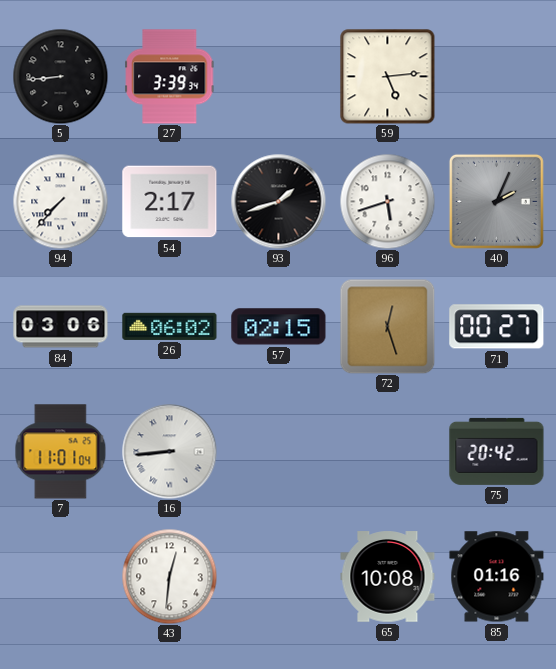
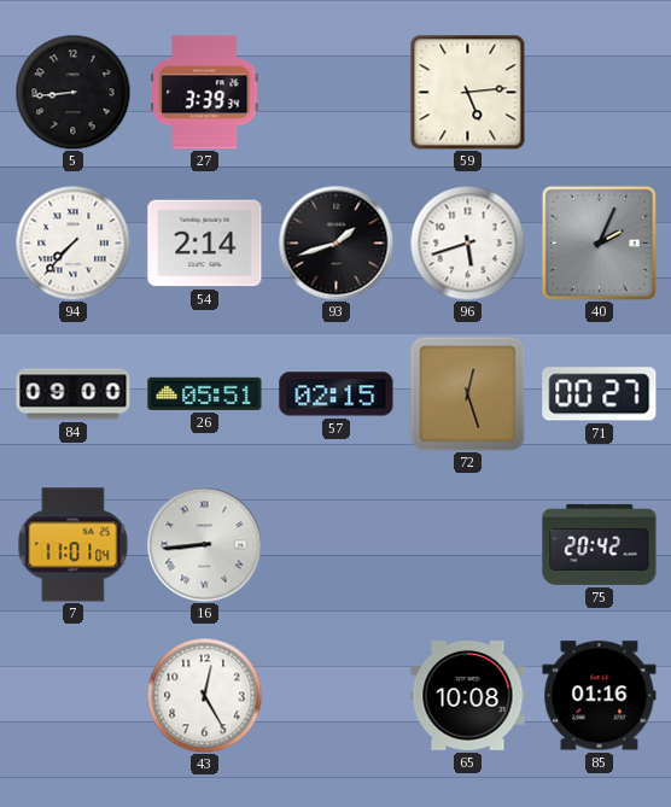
54: 2:17 -> 2:14 (205, 244)
84: 03:06 -> 09:00 (74, 394)
26: 06:02 -> 05:51 (205, 393)
43: 12:31 -> 12:25 (204, 695)
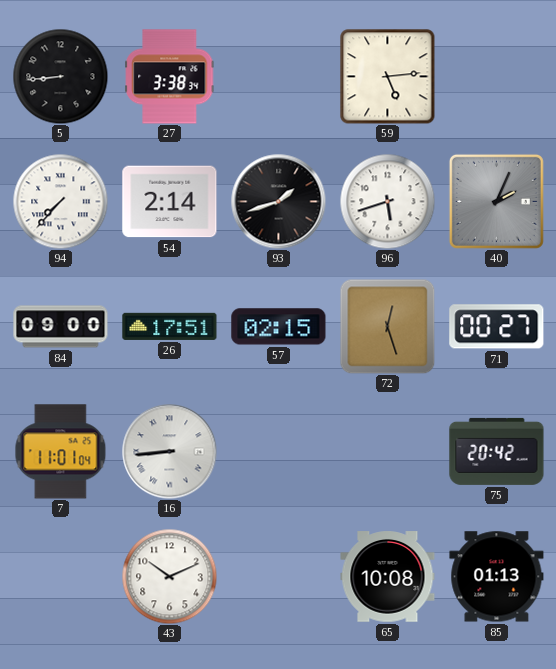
27: 3:39 -> 3:38 (170, 77)
26: 05:51 -> 17:51 (170, 326)
43: 12:25 -> 10:11 (169, 576)
85: 01:16 -> 01:13 (497, 577)
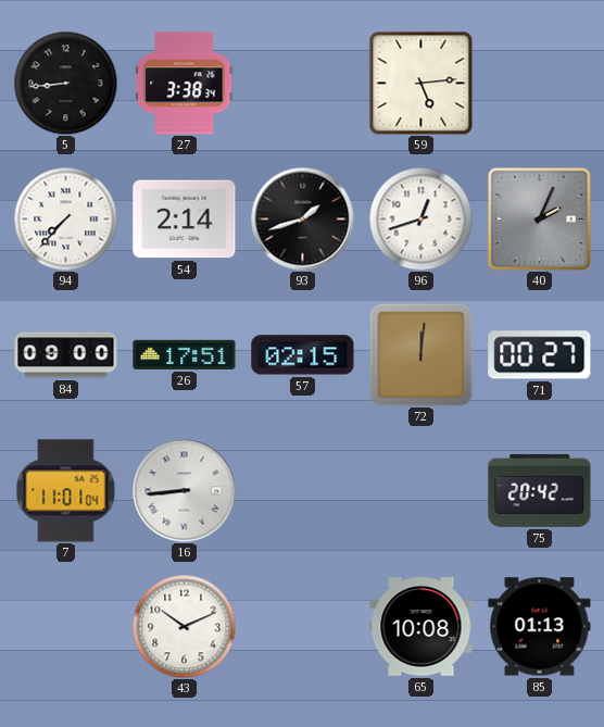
96: 5:42 -> 12:42 (420, 218)
72: 12:27 -> 12:01 (420, 354)
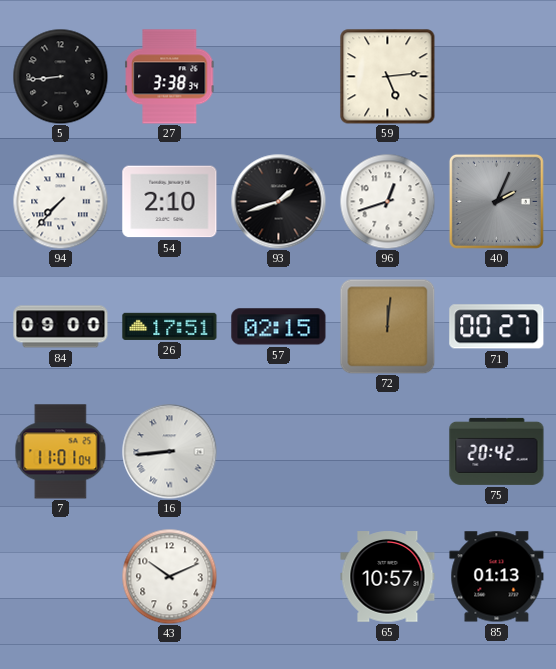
54: 2:14 -> 2:10 (170, 202)
65: 10:08 -> 10:57 (388, 577)
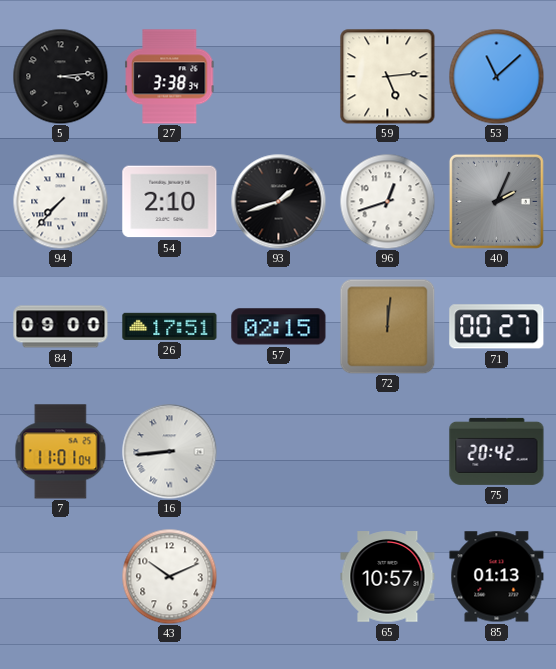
5: 8:44 -> 3:14 (60, 76)
53: none -> 11:08 (496, 76)
